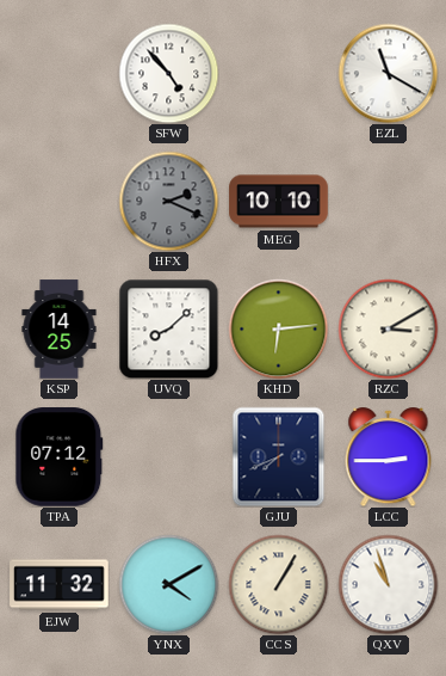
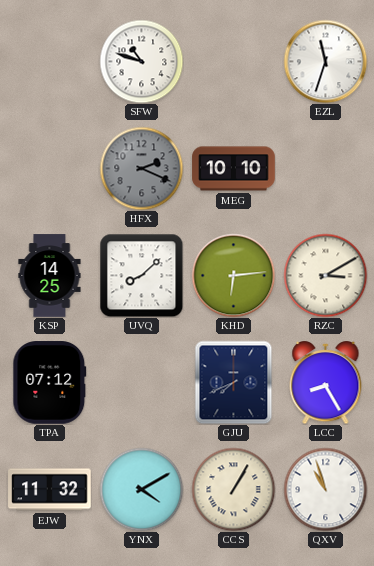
SFW: 4:53 -> 10:48 (141, 61)
EZL: 11:20 -> 11:33 (325, 61)
LCC: 2:45 -> 8:25 (326, 383)
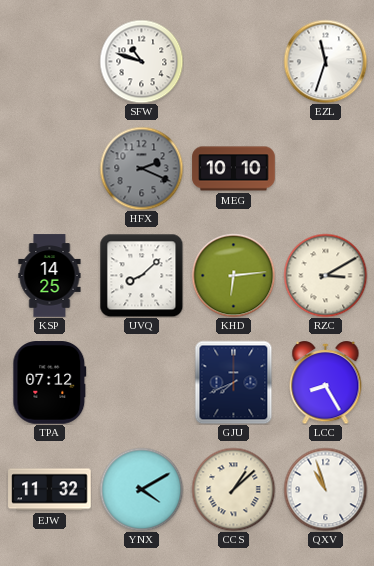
CCS: 1:05 -> 1:08 (233, 489)
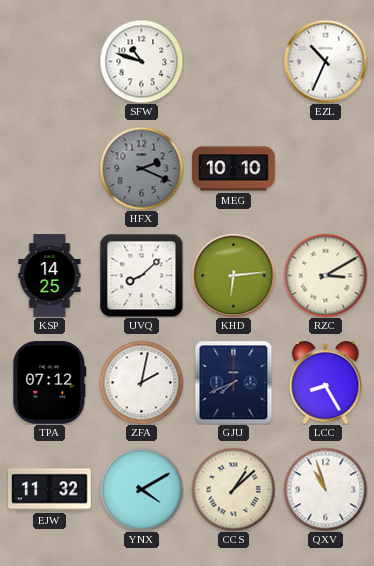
EZL: 11:33 -> 10:34 (325, 61)
ZFA: none -> 2:02 (141, 382)
